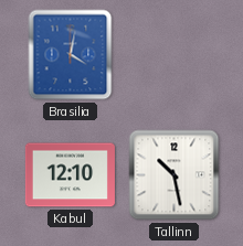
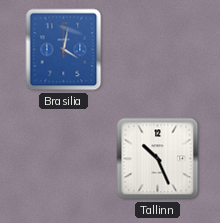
Kabul: 12:10 -> none (70, 175)
Tallinn: 10:28 -> 10:26 (158, 159)
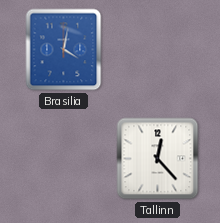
Tallinn: 10:26 -> 12:23 (158, 159)
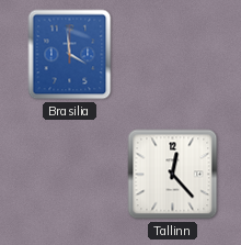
Brasilia: 4:02 -> 3:59 (70, 55)
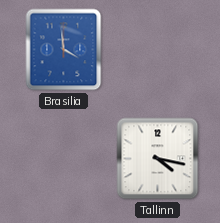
Tallinn: 12:23 -> 4:17 (158, 159)
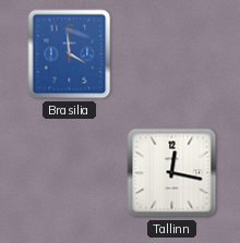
Tallinn: 4:17 -> 12:17 (172, 173)
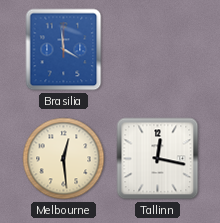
Melbourne: none -> 12:29 (64, 159)
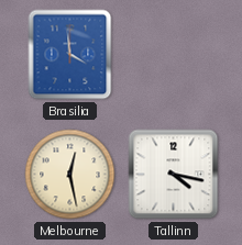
Melbourne: 12:29 -> 12:28 (70, 175)
Tallinn: 12:17 -> 4:17 (174, 175)
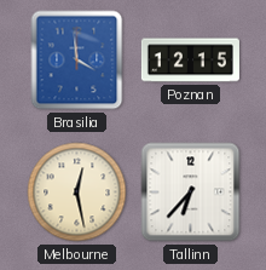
Poznan: none -> 12:15 (190, 61)
Tallinn: 4:17 -> 6:37 (191, 193)
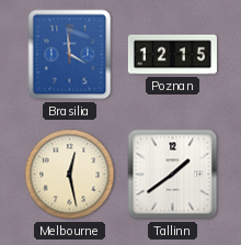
Tallinn: 6:37 -> 1:39 (173, 175)
